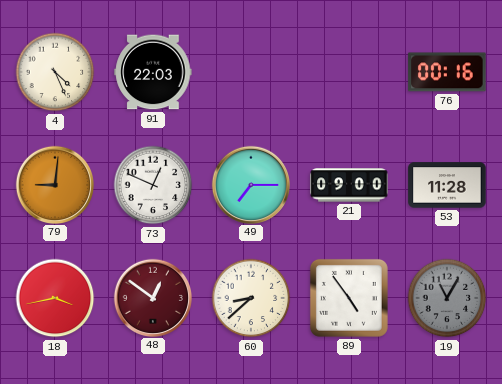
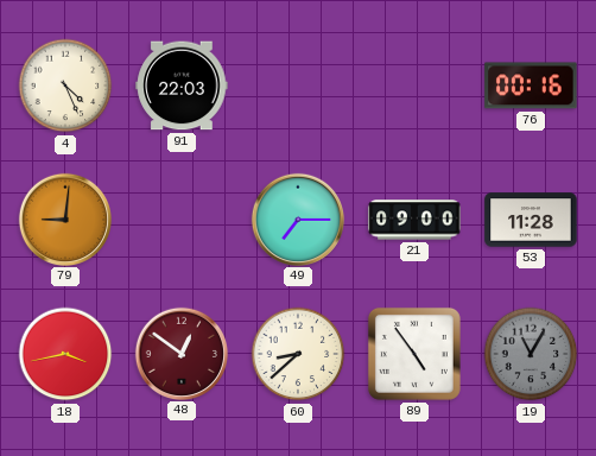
73: 12:49 -> none (153, 185)
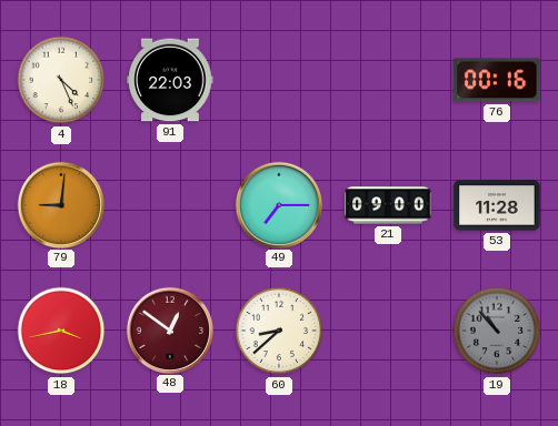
89: 4:54 -> none (414, 354)
19: 11:05 -> 10:53 (497, 331)
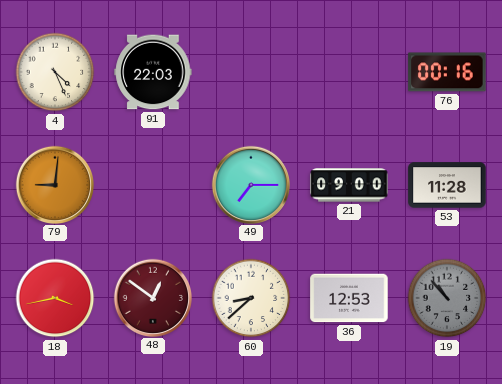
36: none -> 12:53 (349, 298)
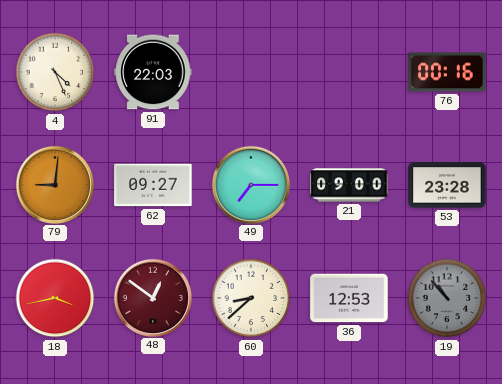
62: none -> 09:27 (153, 185)
53: 11:28 -> 23:28 (447, 185)
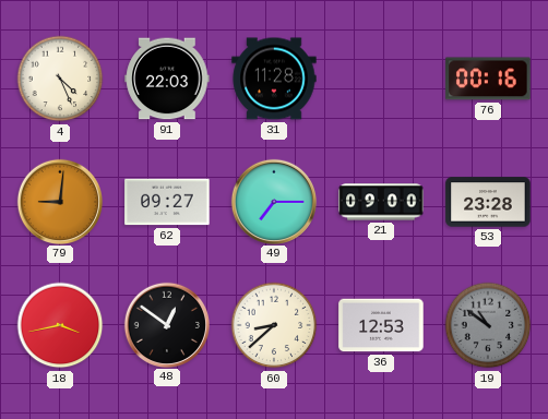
31: none -> 11:28 (274, 79)
48 dial: burgundy -> black (166, 324)
19: 10:53 -> 10:51 (488, 325)
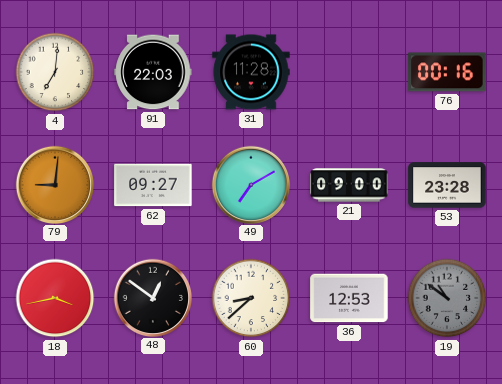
4: 4:26 -> 7:01 (55, 72)
49: 7:15 -> 7:10 (250, 184)
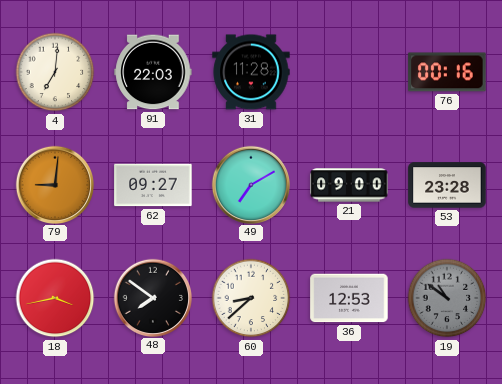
48: 12:51 -> 7:51 (152, 297)
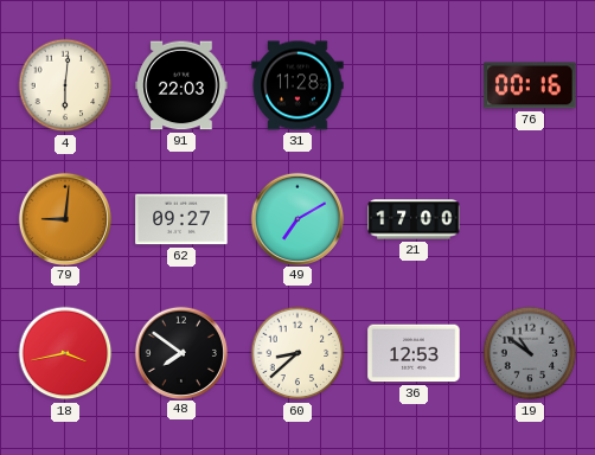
4: 7:01 -> 6:01 (65, 85)
21: 09:00 -> 17:00 (414, 219)
53: 23:28 -> none (447, 185)
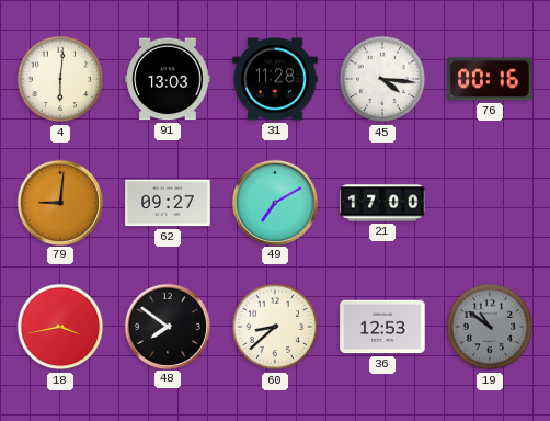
91: 22:03 -> 13:03 (168, 79)
45: none -> 4:16 (382, 79)
